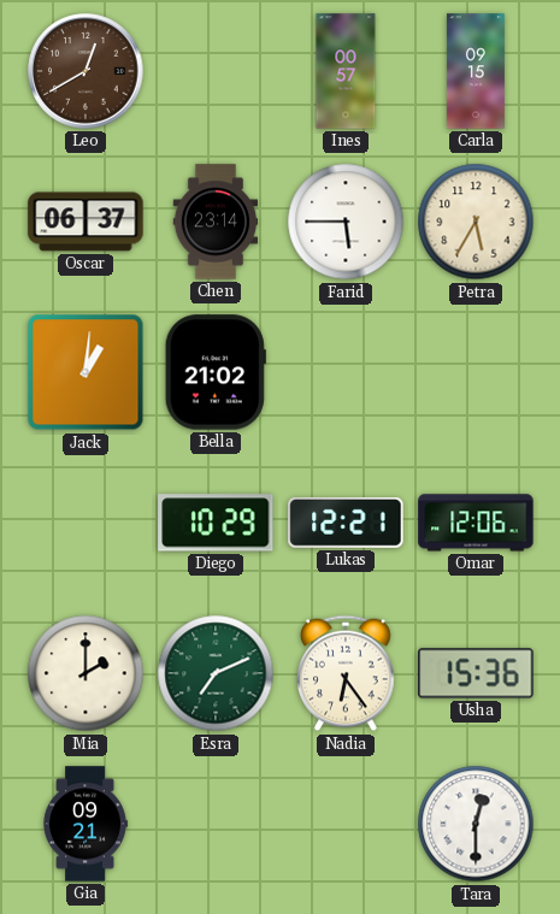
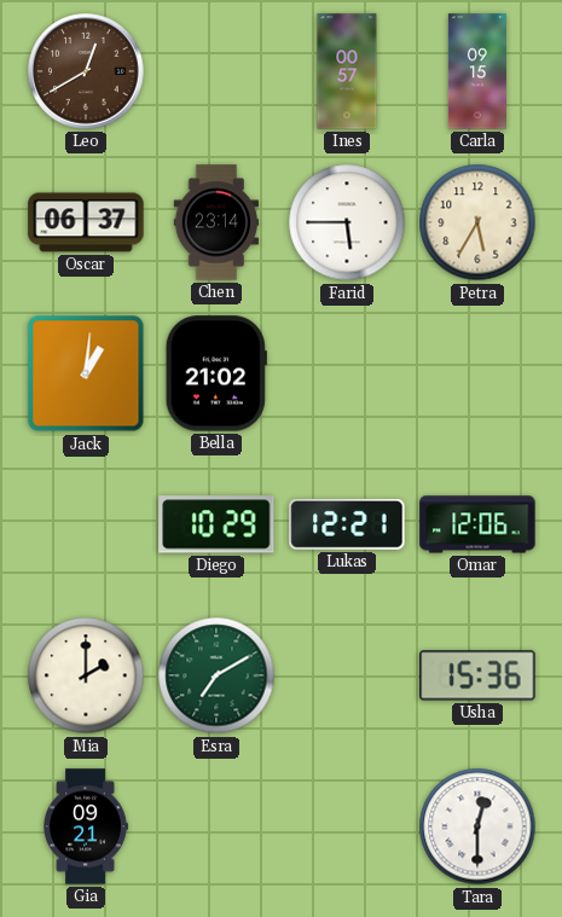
Esra: 7:11 -> 7:10 (216, 675)
Nadia: 6:24 -> none (347, 673)
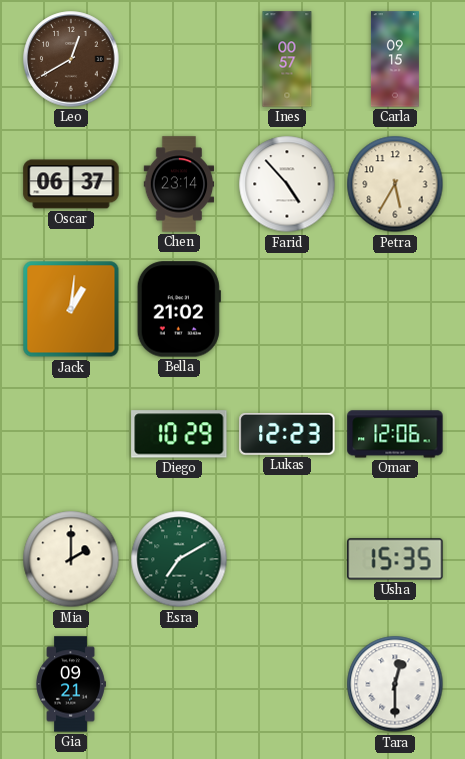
Farid: 5:45 -> 4:53 (287, 184)
Lukas: 12:21 -> 12:23 (287, 434)
Usha: 15:36 -> 15:35 (395, 559)
